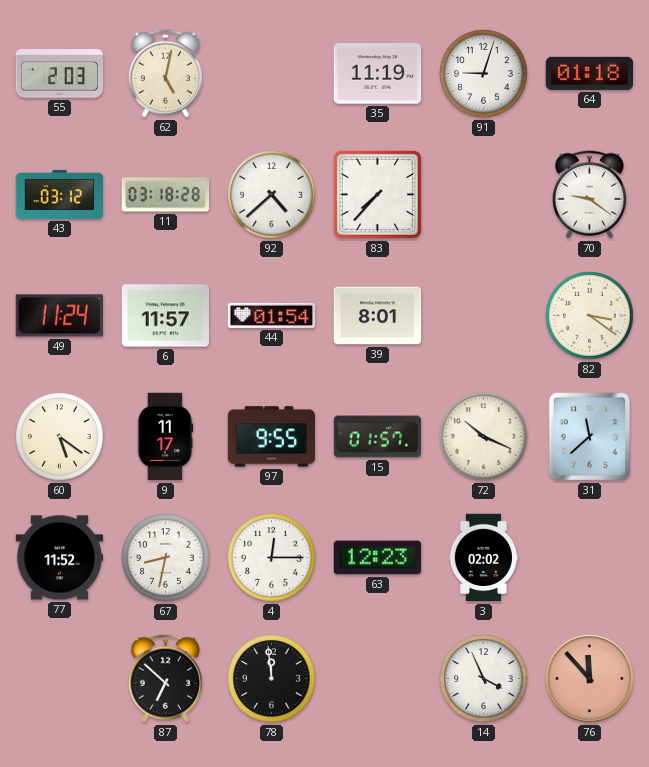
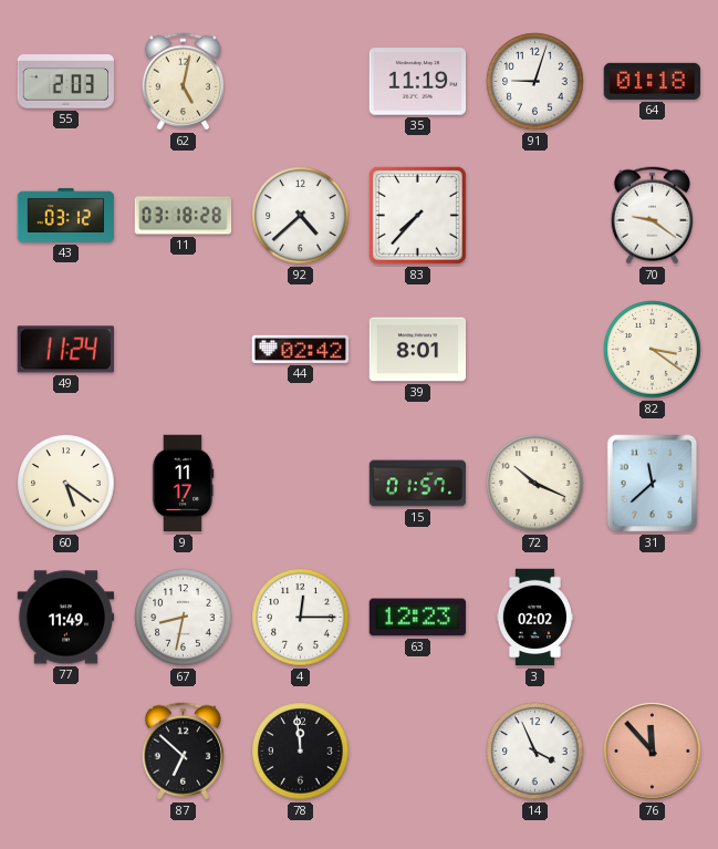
6: 11:57 -> none (166, 316)
44: 01:54 -> 02:42 (301, 349)
97: 9:55 -> none (272, 437)
77: 11:52 -> 11:49 (66, 618)
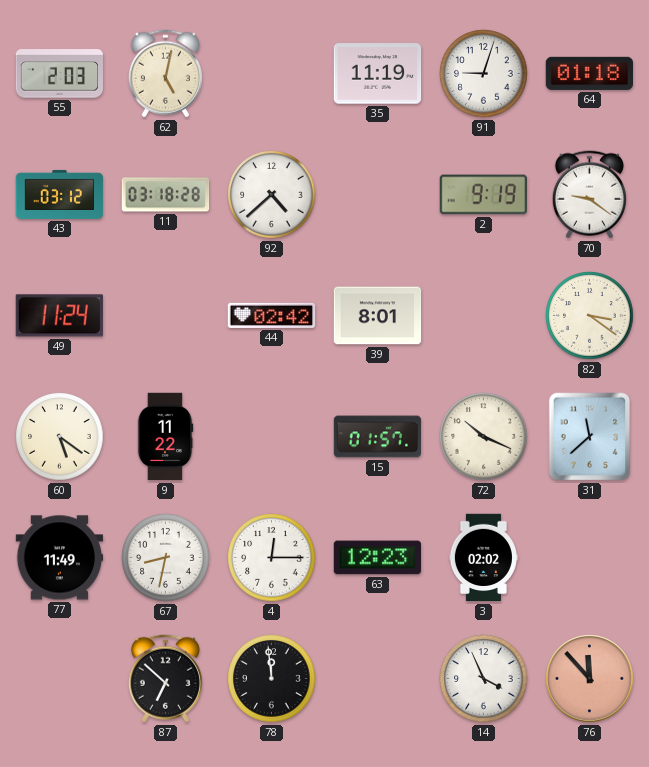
83: 7:37 -> none (417, 215)
2: none -> 9:19 (483, 195)
9: 11:17 -> 11:22 (165, 437)
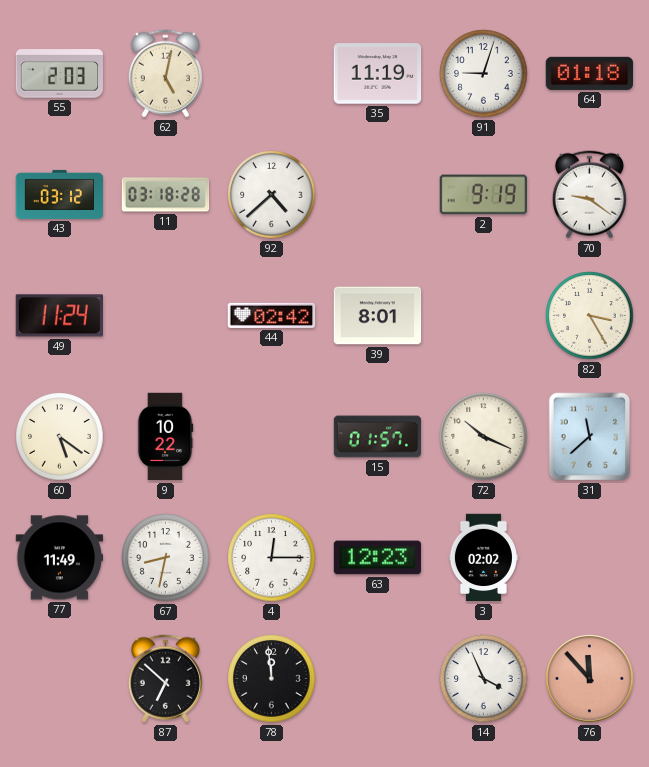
82: 3:21 -> 3:25 (590, 316)
9: 11:22 -> 10:22 (165, 437)
